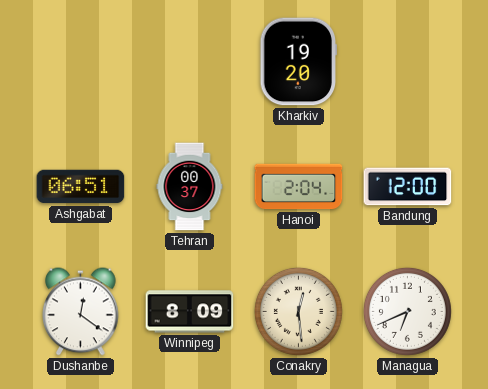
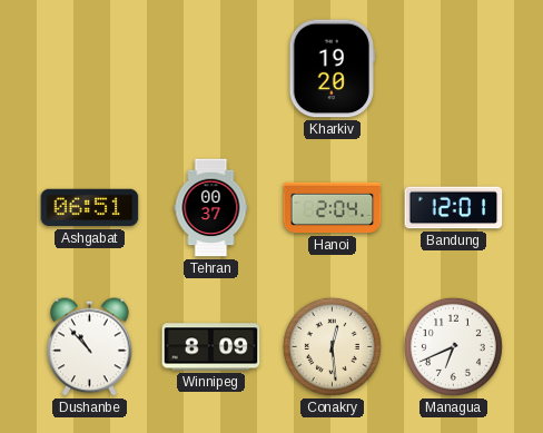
Bandung: 12:00 -> 12:01 (454, 208)
Dushanbe: 12:21 -> 10:53 (90, 347)
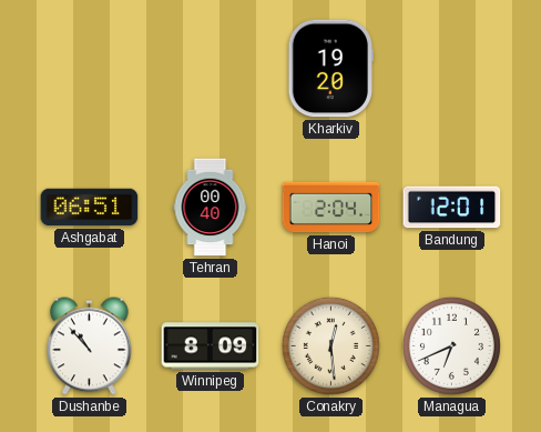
Tehran: 00:37 -> 00:40 (211, 208)
